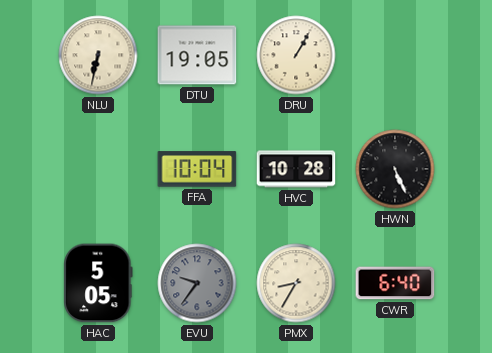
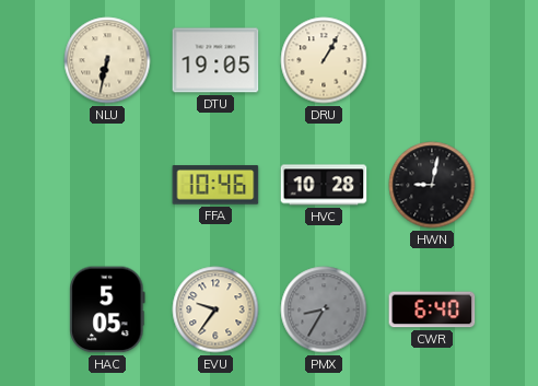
FFA: 10:04 -> 10:46 (215, 185)
HWN: 5:26 -> 9:02 (432, 185)
EVU dial: grey -> cream (215, 309)
PMX dial: cream -> grey (324, 309)
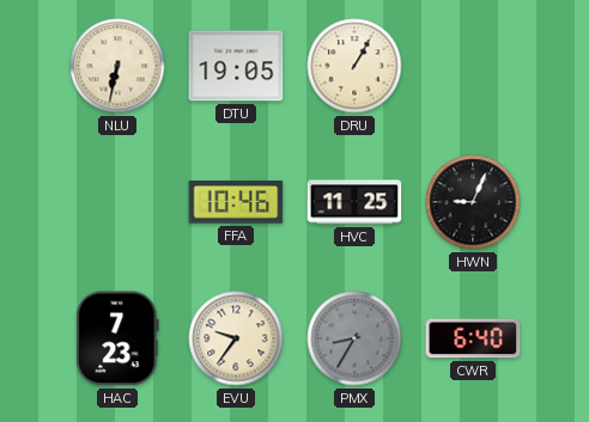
HVC: 10:28 -> 11:25 (354, 202)
HWN: 9:02 -> 9:04 (473, 202)
HAC: 5:05 -> 7:23 (117, 338)
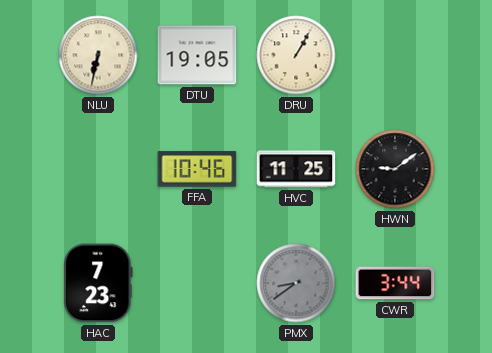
HWN: 9:04 -> 9:09 (395, 169)
EVU: 9:36 -> none (236, 338)
PMX: 8:35 -> 8:39 (296, 283)
CWR: 6:40 -> 3:44 (395, 283)
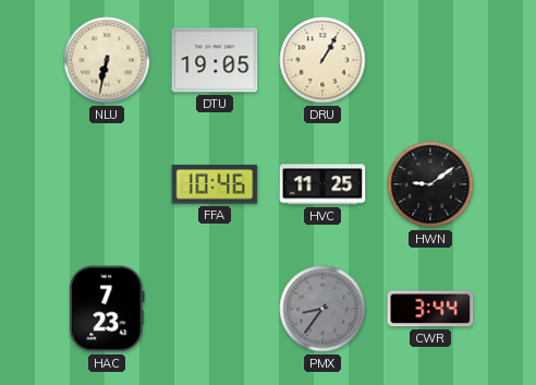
PMX: 8:39 -> 8:36 (322, 309)
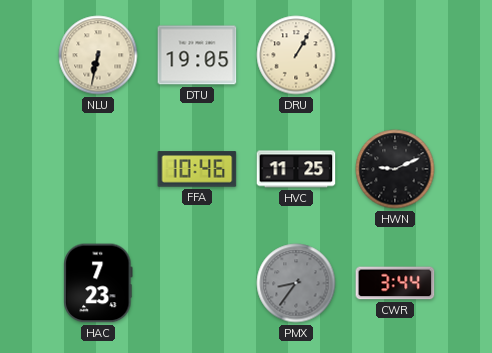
HWN: 9:09 -> 9:11 (395, 169)
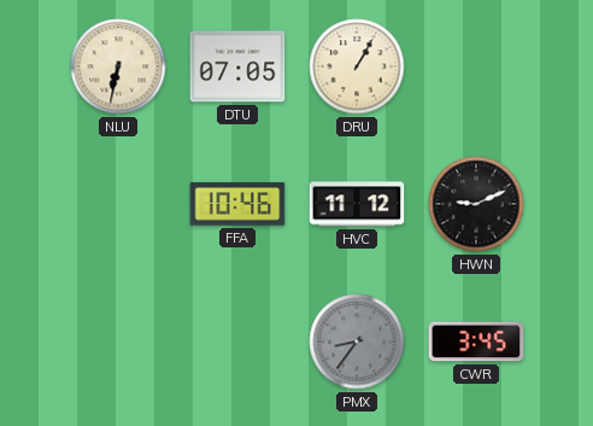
DTU: 19:05 -> 07:05 (237, 66)
HVC: 11:25 -> 11:12 (357, 204)
HAC: 7:23 -> none (98, 283)
CWR: 3:44 -> 3:45 (476, 342)
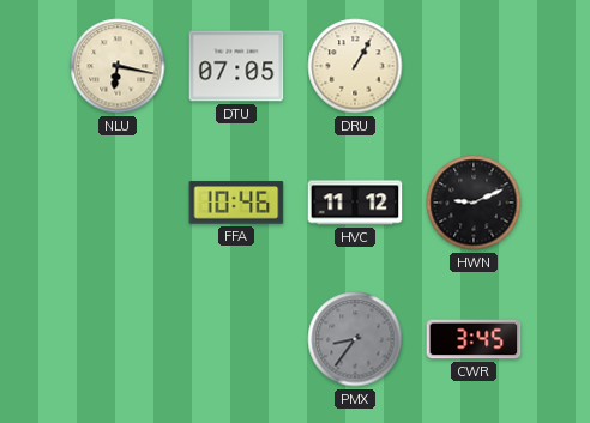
NLU: 6:32 -> 6:17 (118, 66)
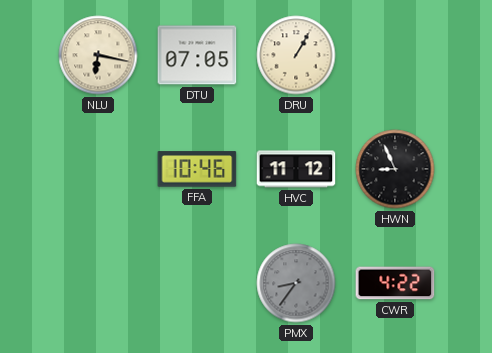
HWN: 9:11 -> 8:56 (395, 169)
CWR: 3:45 -> 4:22 (395, 283)
